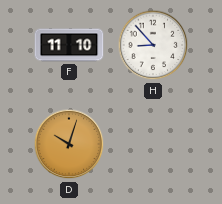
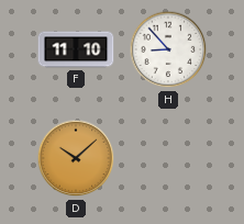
D: 10:03 -> 10:08 (76, 158)
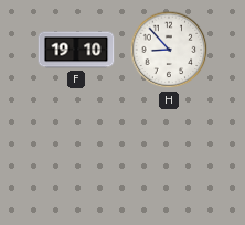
F: 11:10 -> 19:10 (76, 50)
D: 10:08 -> none (76, 158)
